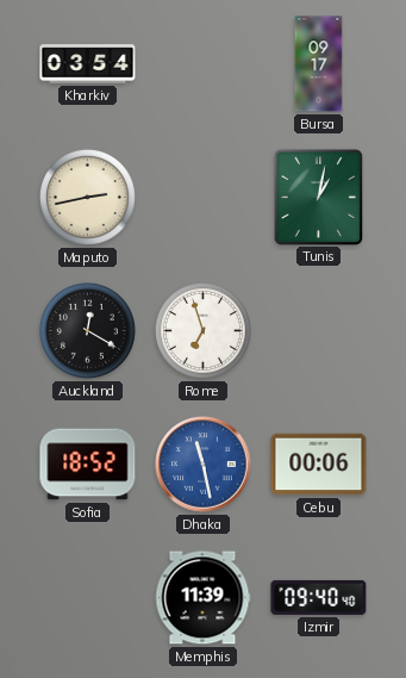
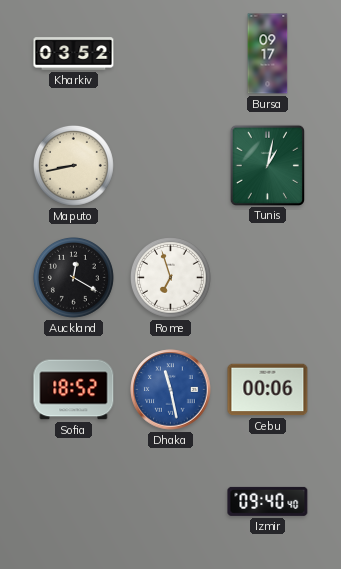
Kharkiv: 03:54 -> 03:52 (74, 54)
Maputo: 2:43 -> 8:43 (73, 165)
Memphis: 11:39 -> none (202, 598)
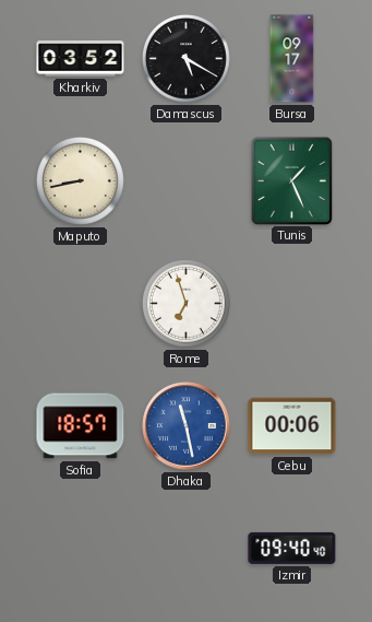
Damascus: none -> 5:20 (185, 58)
Tunis: 1:02 -> 1:26 (291, 180)
Auckland: 12:20 -> none (73, 277)
Sofia: 18:52 -> 18:57 (81, 426)
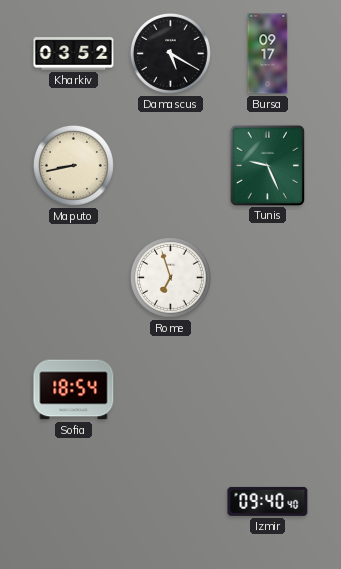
Tunis: 1:26 -> 9:26 (267, 165)
Sofia: 18:57 -> 18:54 (74, 390)
Dhaka: 11:28 -> none (187, 426)
Cebu: 00:06 -> none (292, 426)
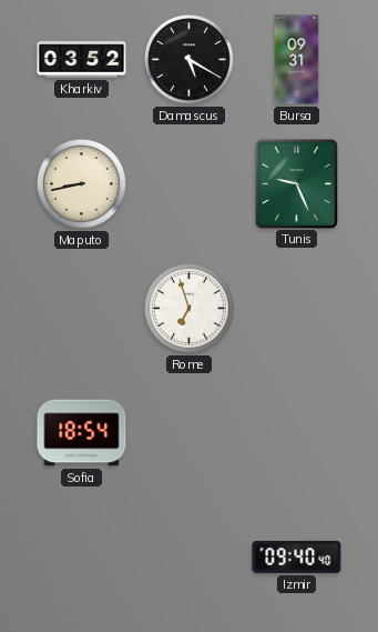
Bursa: 09:17 -> 09:31 (297, 60)
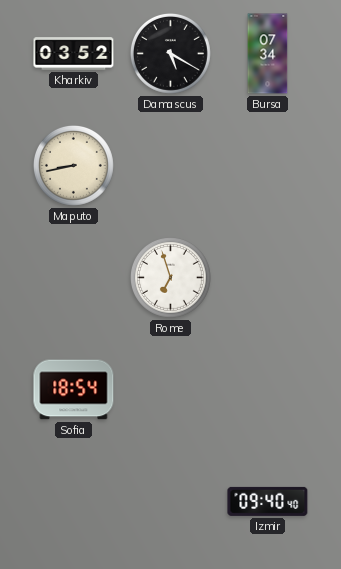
Bursa: 09:31 -> 07:34 (268, 54)
Tunis: 9:26 -> none (296, 183)
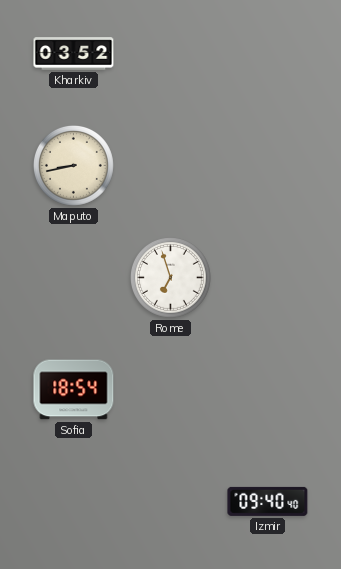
Damascus: 5:20 -> none (170, 53)
Bursa: 07:34 -> none (268, 54)
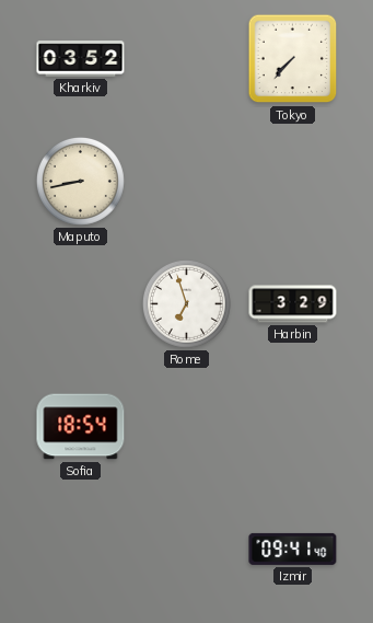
Tokyo: none -> 7:37 (293, 59)
Harbin: none -> 3:29 (293, 304)
Izmir: 09:40 -> 09:41 (293, 549)
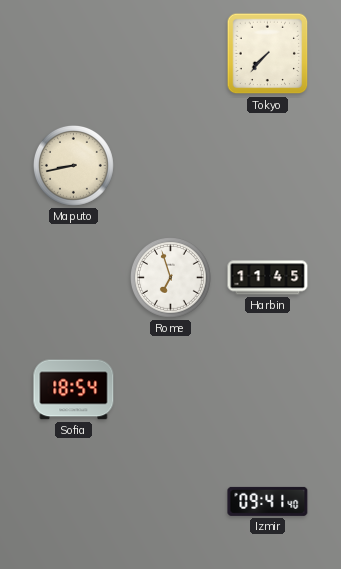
Kharkiv: 03:52 -> none (81, 59)
Harbin: 3:29 -> 11:45 (268, 278)
